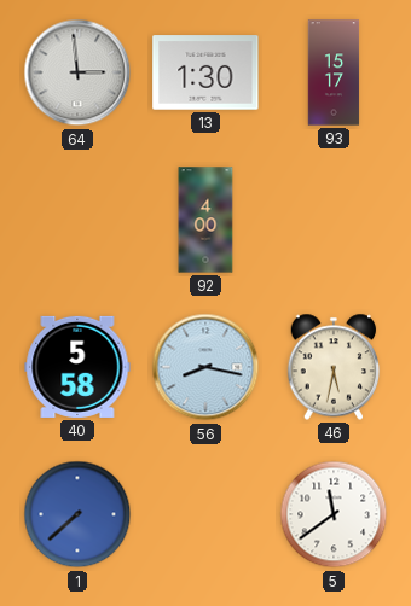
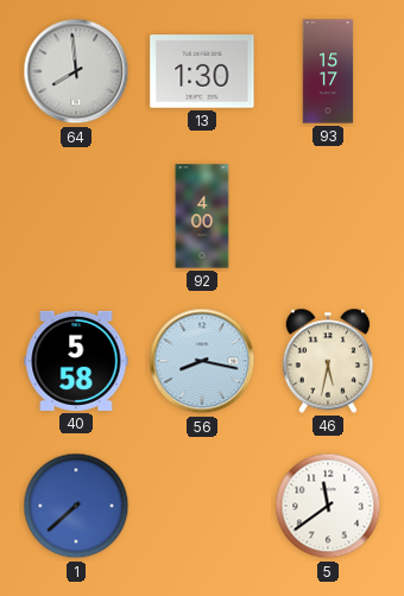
64: 2:59 -> 7:59 (76, 71)
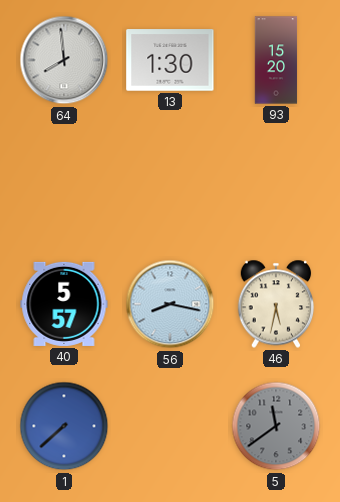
93: 15:17 -> 15:20 (276, 60)
92: 4:00 -> none (202, 216)
40: 5:58 -> 5:57 (64, 304)
5 dial: white -> grey (276, 426)
